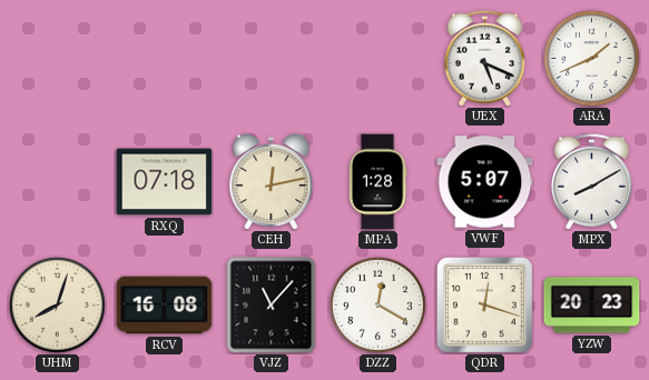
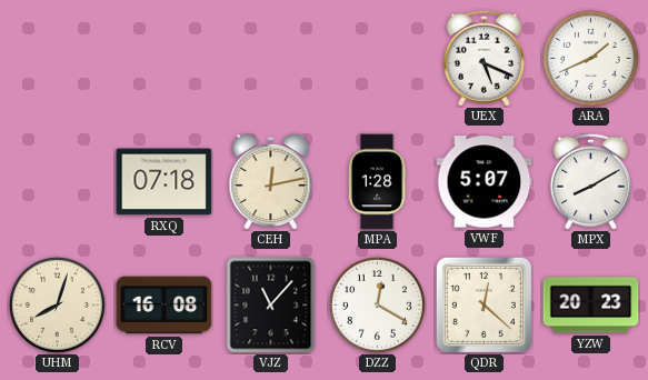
QDR: 12:18 -> 12:22 (483, 304)
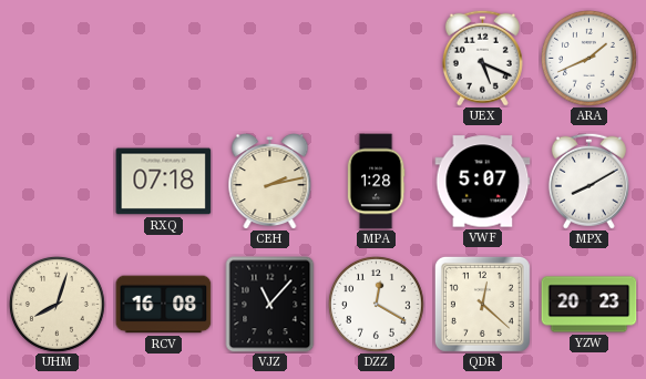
CEH: 12:13 -> 2:13 (270, 182)
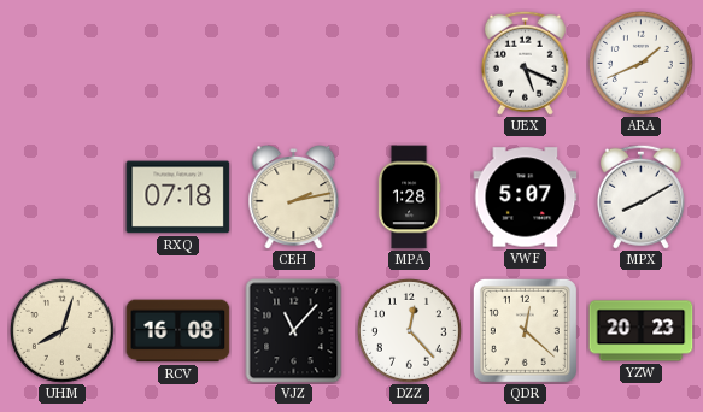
DZZ: 12:20 -> 12:23 (409, 330)
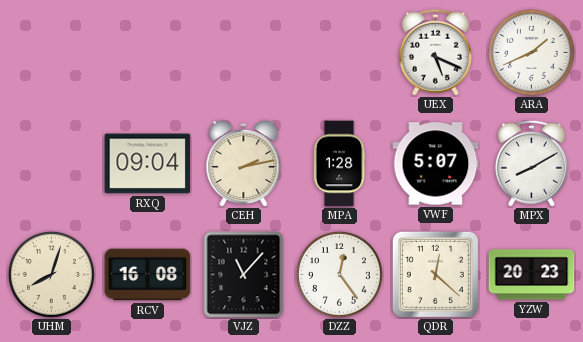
RXQ: 07:18 -> 09:04 (148, 164)
DZZ: 12:23 -> 12:24 (339, 274)
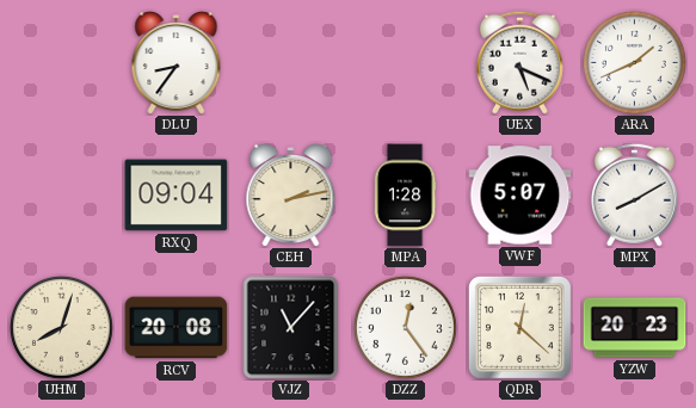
DLU: none -> 8:36 (177, 63)
RCV: 16:08 -> 20:08 (177, 328)
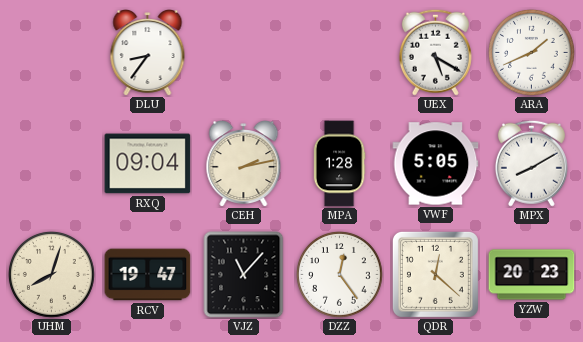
UEX: 5:19 -> 5:20 (435, 52)
VWF: 5:07 -> 5:05 (436, 164)
RCV: 20:08 -> 19:47 (148, 275)
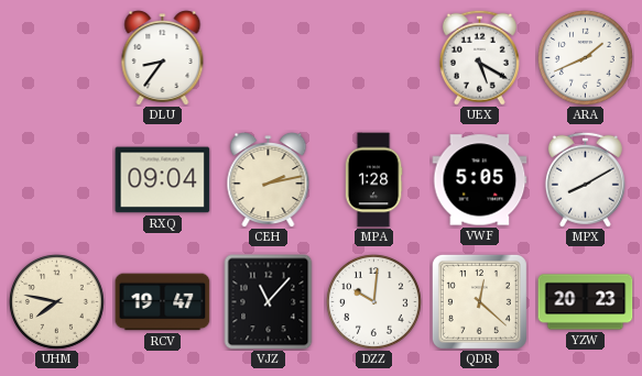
UHM: 8:03 -> 7:47 (56, 301)
DZZ: 12:24 -> 10:01 (373, 301)
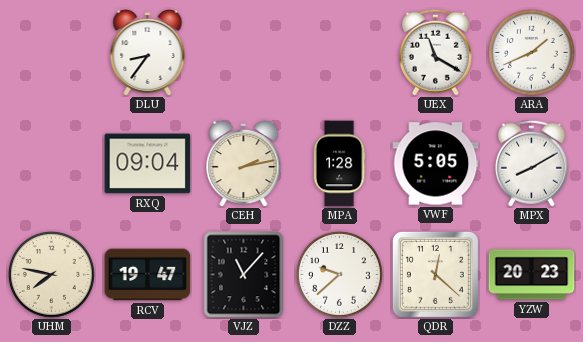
UEX: 5:20 -> 11:20 (435, 52)
DZZ: 10:01 -> 9:38 (339, 274)
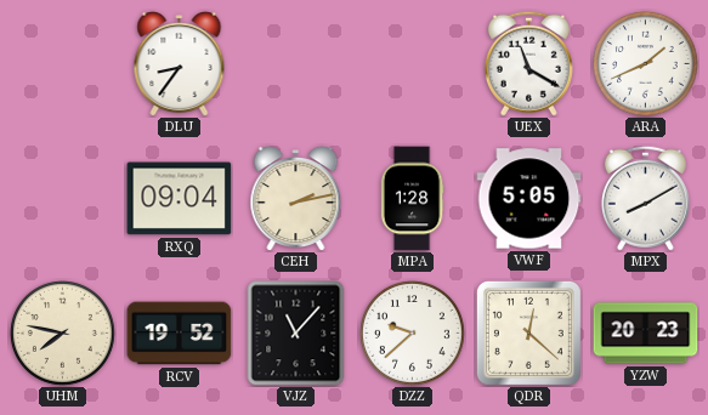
RCV: 19:47 -> 19:52 (180, 334)
